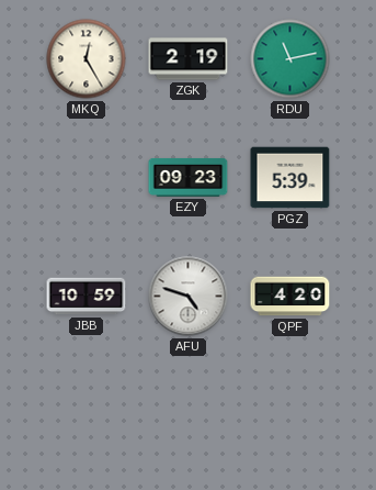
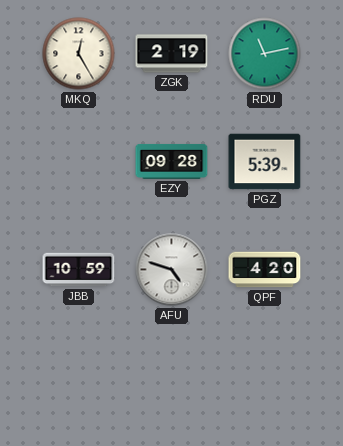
EZY: 09:23 -> 09:28 (172, 161)
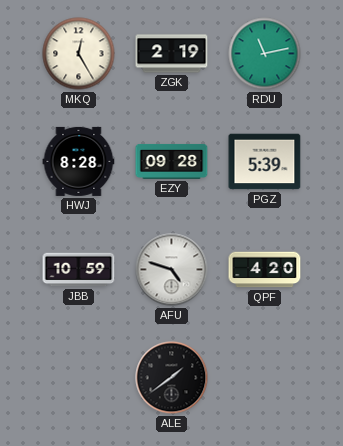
HWJ: none -> 8:28 (79, 161)
ALE: none -> 1:39 (172, 378)
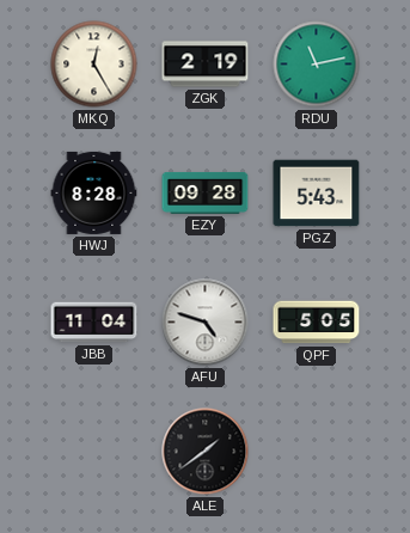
PGZ: 5:39 -> 5:43 (317, 194)
JBB: 10:59 -> 11:04 (94, 323)
QPF: 4:20 -> 5:05 (317, 323)
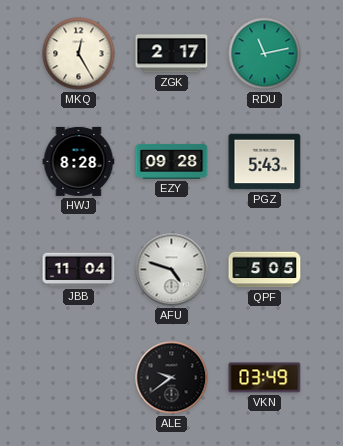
ZGK: 2:19 -> 2:17 (172, 54)
ALE: 1:39 -> 9:39 (172, 378)
VKN: none -> 03:49 (265, 378)
